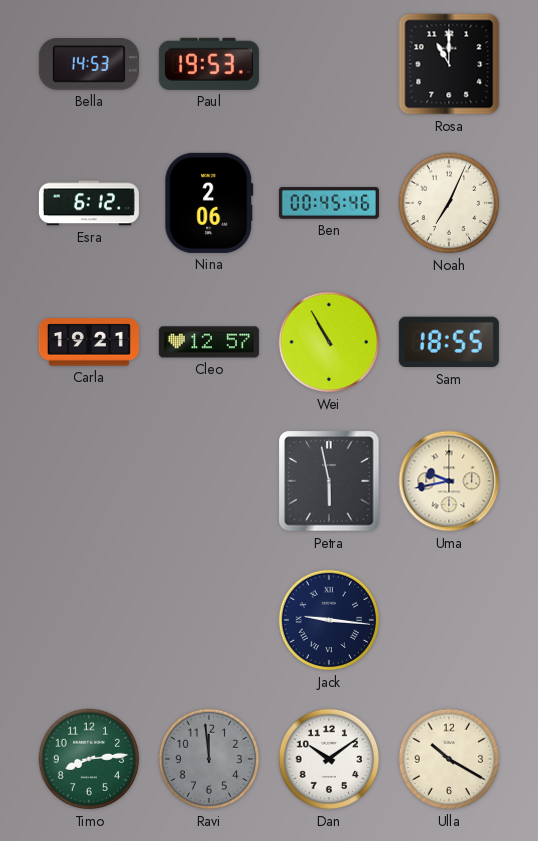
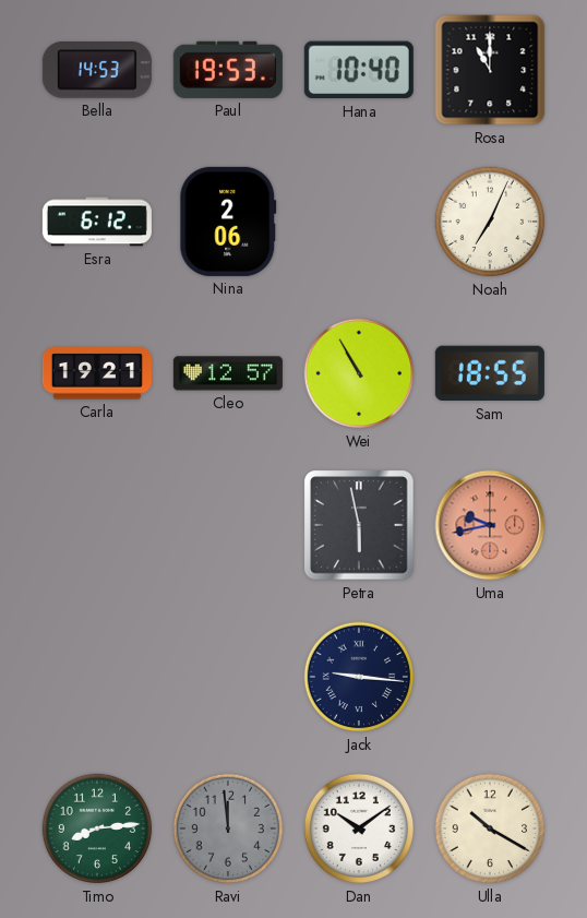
Hana: none -> 10:40 (359, 70)
Ben: 00:45 -> none (329, 203)
Uma dial: cream -> salmon (490, 525)
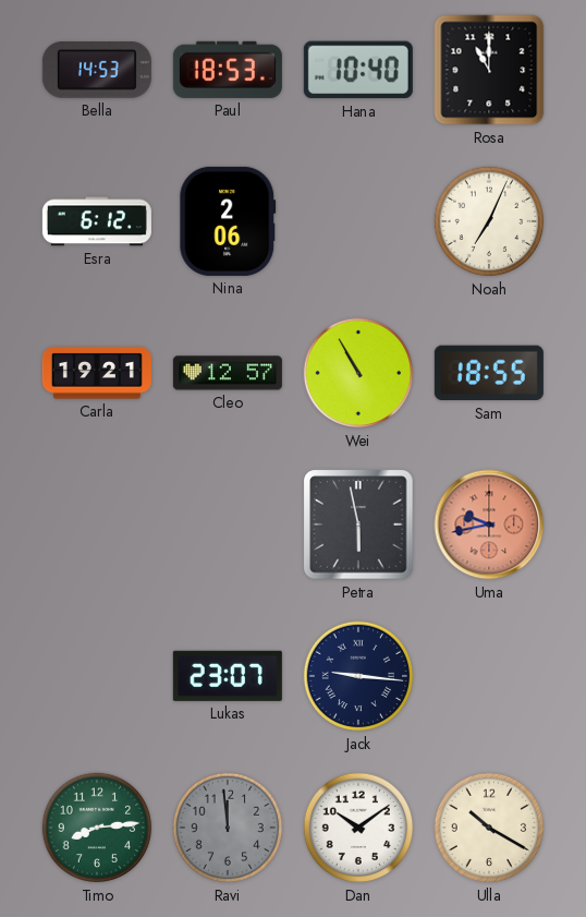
Paul: 19:53 -> 18:53 (228, 70)
Lukas: none -> 23:07 (228, 676)
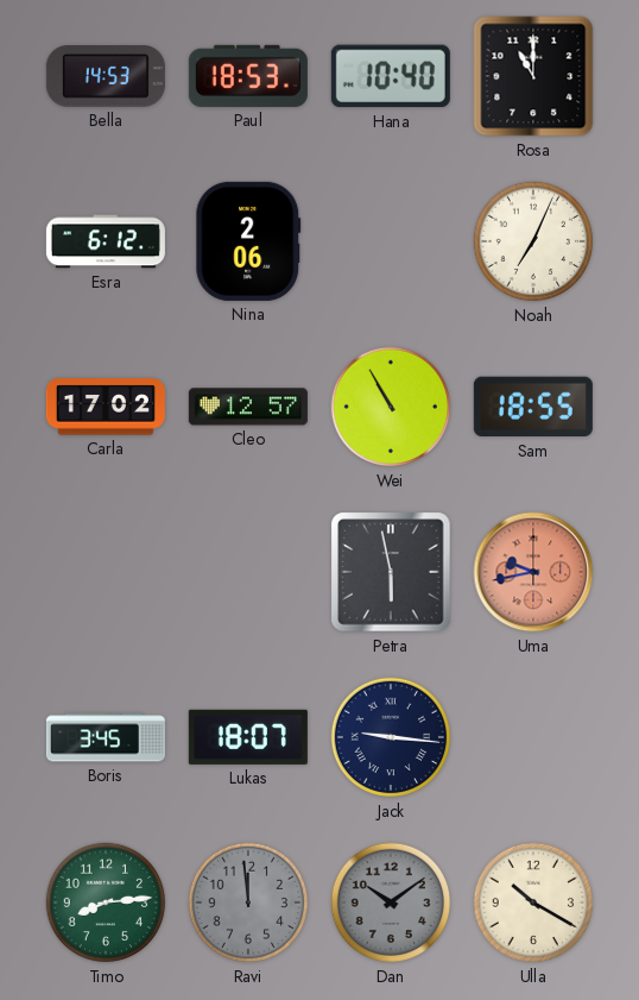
Carla: 19:21 -> 17:02 (106, 407)
Boris: none -> 3:45 (106, 737)
Lukas: 23:07 -> 18:07 (248, 737)
Dan dial: white -> grey (391, 902)
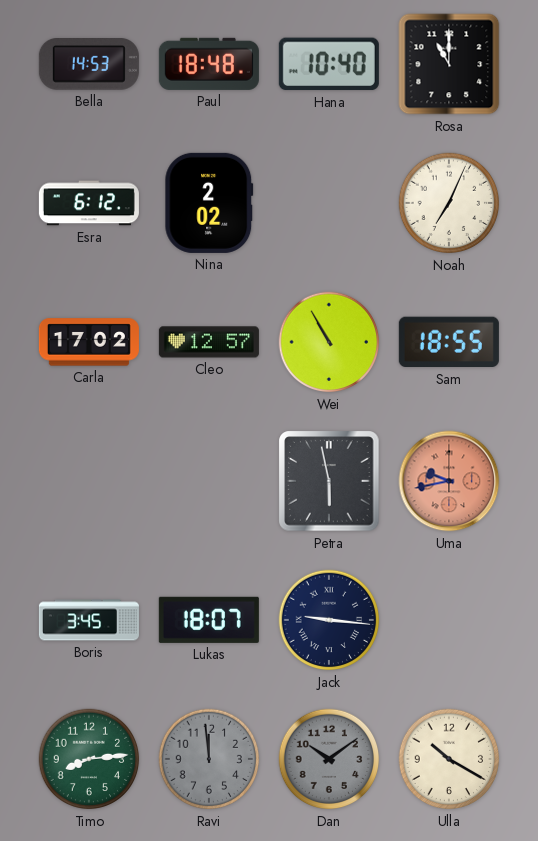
Paul: 18:53 -> 18:48 (209, 64)
Nina: 2:06 -> 2:02 (209, 203)
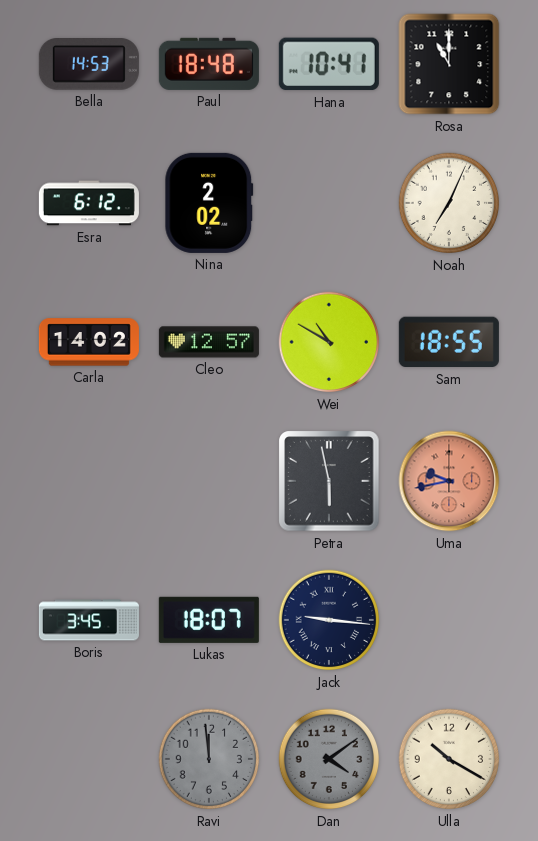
Hana: 10:40 -> 10:41 (329, 64)
Carla: 17:02 -> 14:02 (89, 342)
Wei: 10:55 -> 10:50 (329, 342)
Timo: 8:14 -> none (89, 759)
Dan: 10:09 -> 4:09 (329, 759)
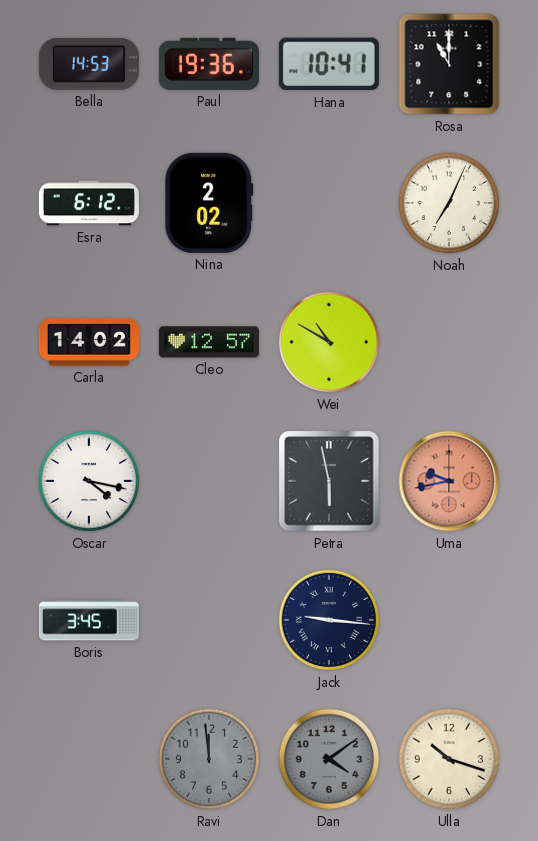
Paul: 18:48 -> 19:36 (209, 64)
Sam: 18:55 -> none (449, 342)
Oscar: none -> 4:17 (89, 481)
Lukas: 18:07 -> none (209, 620)
Ulla: 10:20 -> 10:18 (449, 759)
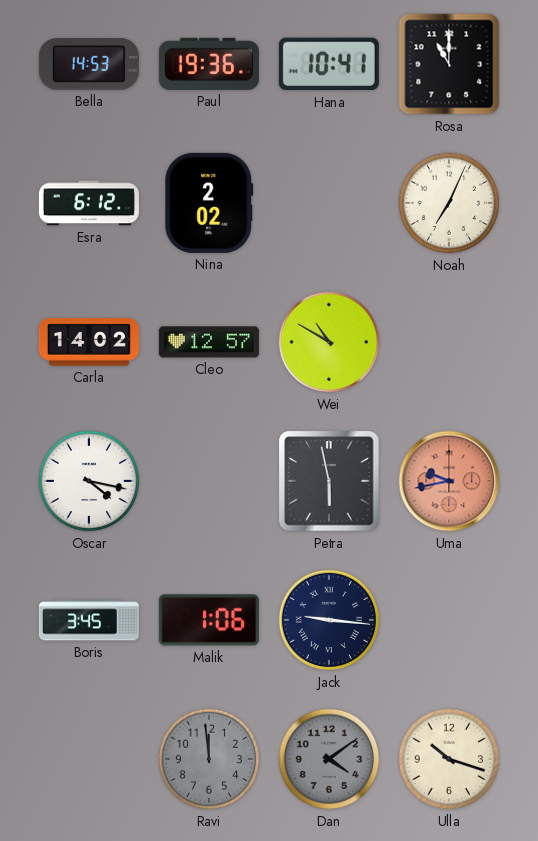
Malik: none -> 1:06 (209, 620)
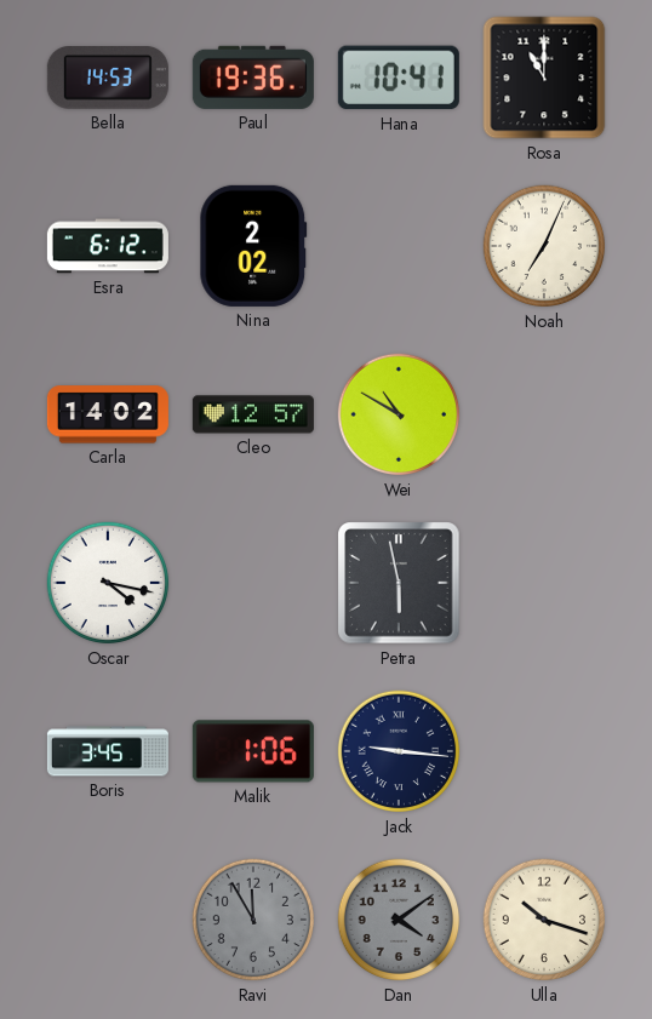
Uma: 9:43 -> none (449, 481)
Ravi: 11:59 -> 11:55 (253, 920)
